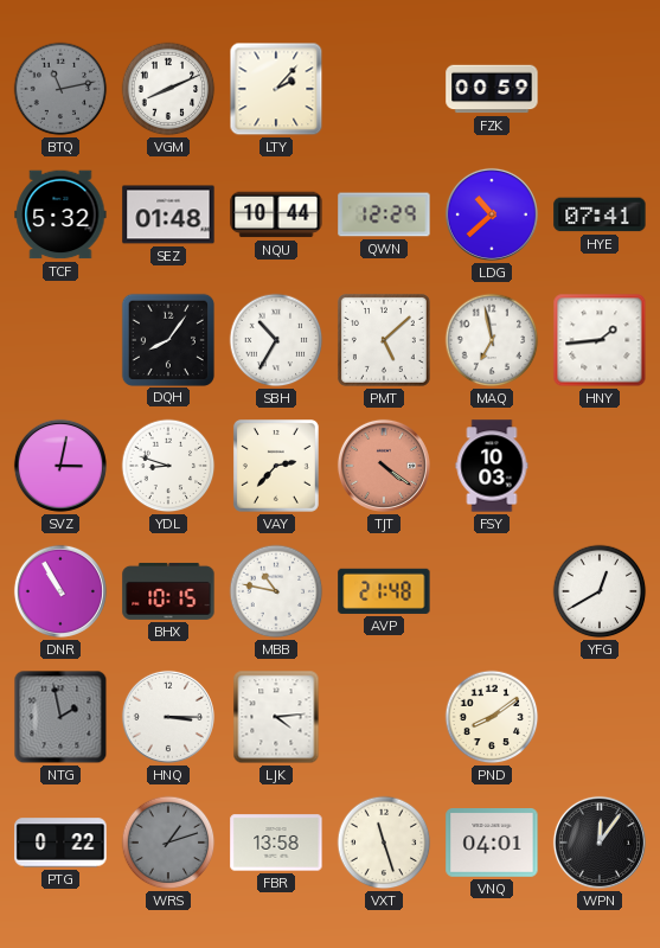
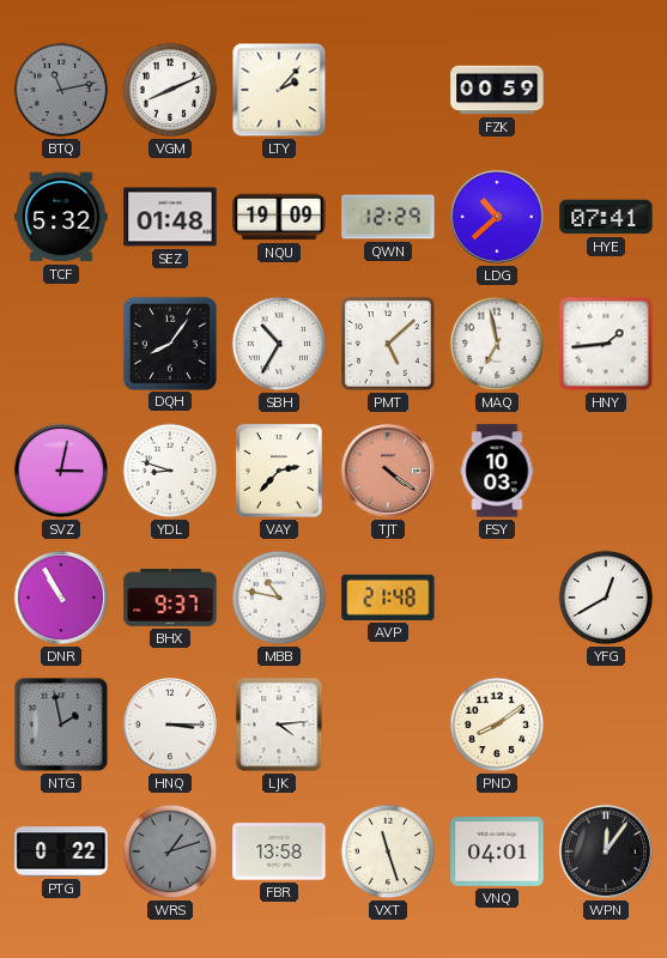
NQU: 10:44 -> 19:09 (279, 217)
BHX: 10:15 -> 9:37 (170, 598)
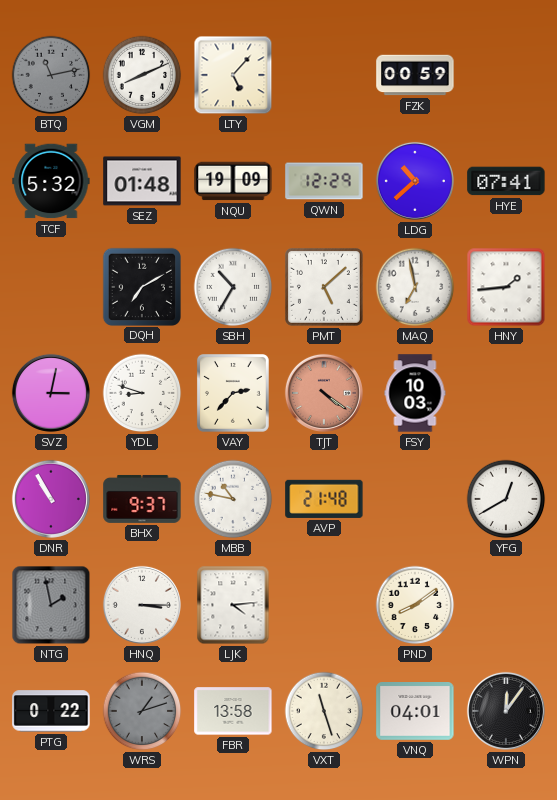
LTY: 2:07 -> 5:07 (233, 75)
DQH: 8:06 -> 7:10 (141, 286)
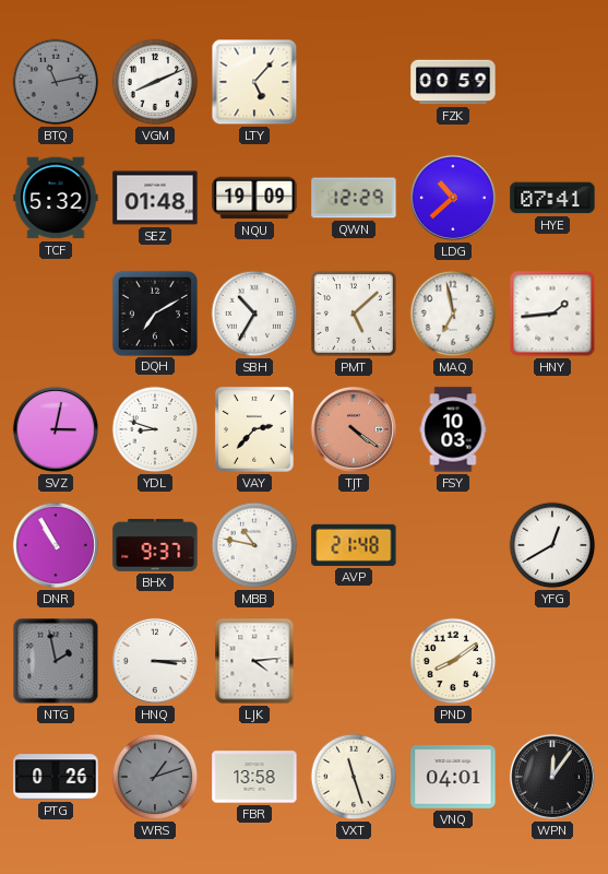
PTG: 0:22 -> 0:26 (56, 777)
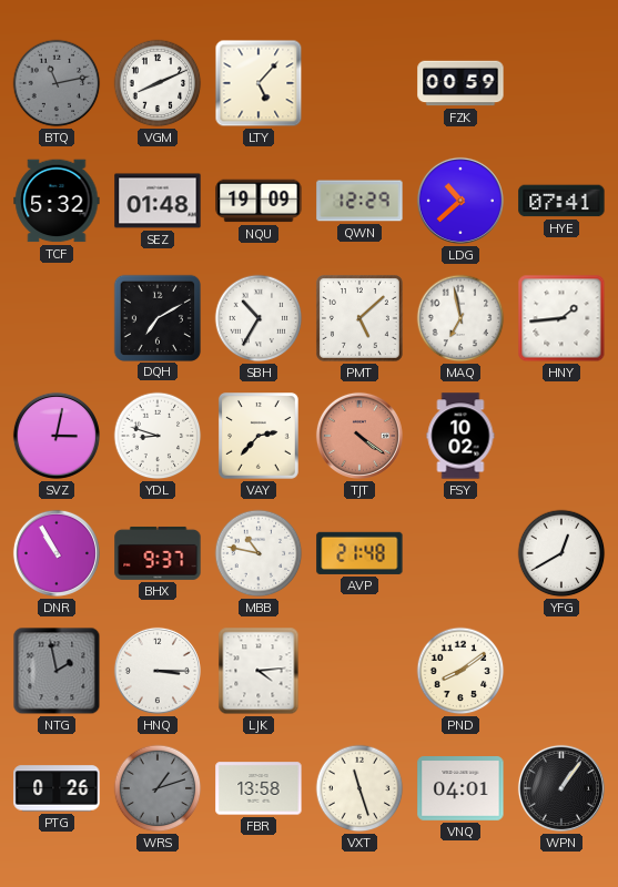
FSY: 10:03 -> 10:02 (460, 436)
WPN: 12:06 -> 1:06 (561, 788)
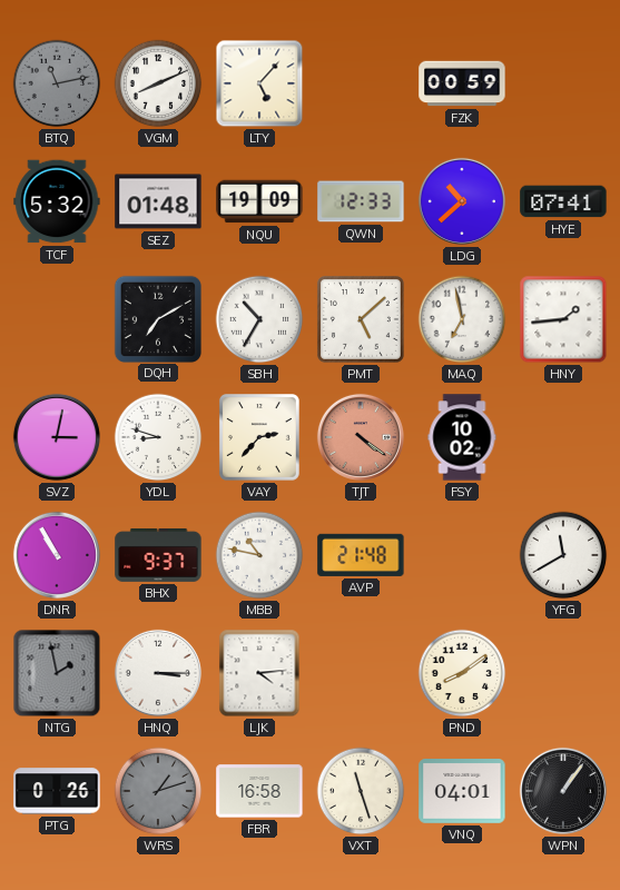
QWN: 12:29 -> 12:33 (361, 201)
YFG: 12:40 -> 11:40 (563, 555)
FBR: 13:58 -> 16:58 (259, 791)
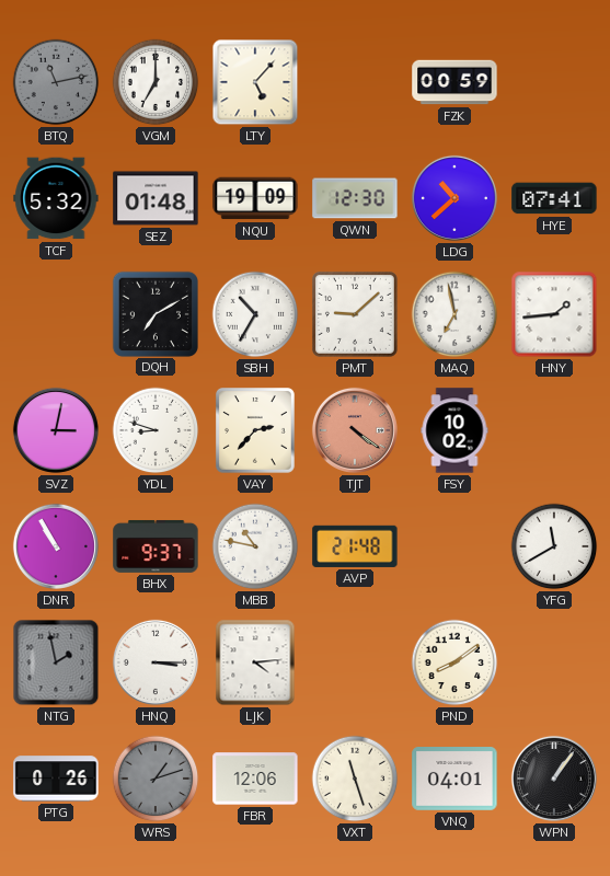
VGM: 8:11 -> 7:00 (156, 82)
QWN: 12:33 -> 12:30 (355, 198)
PMT: 5:08 -> 9:08 (355, 314)
FBR: 16:58 -> 12:06 (255, 779)
